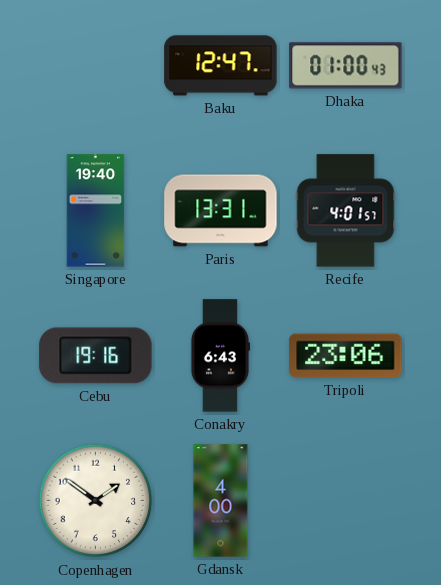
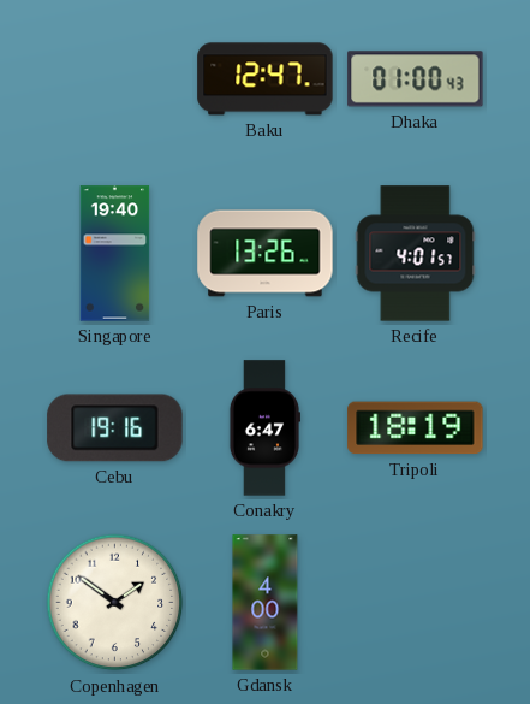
Paris: 13:31 -> 13:26 (266, 254)
Conakry: 6:43 -> 6:47 (263, 428)
Tripoli: 23:06 -> 18:19 (416, 428)
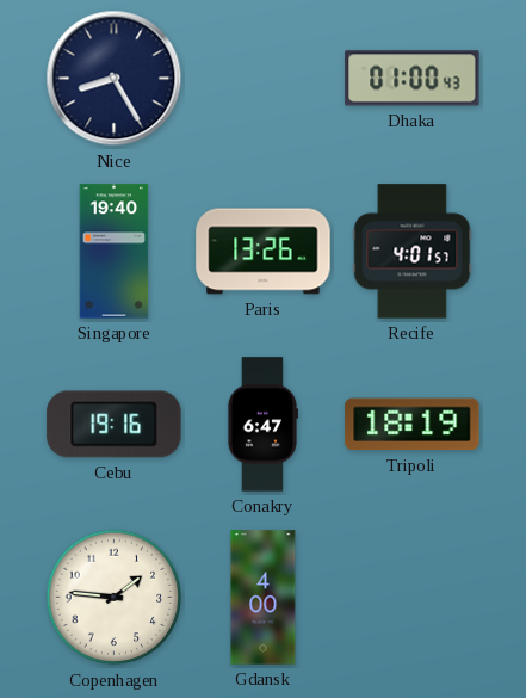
Nice: none -> 8:25 (115, 79)
Baku: 12:47 -> none (266, 79)
Copenhagen: 1:51 -> 1:46 (115, 598)
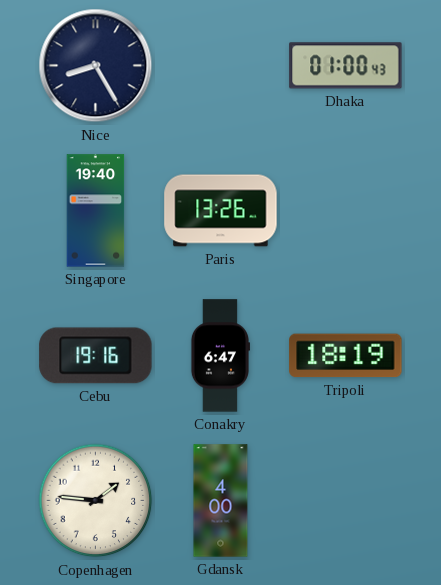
Recife: 4:01 -> none (413, 252)
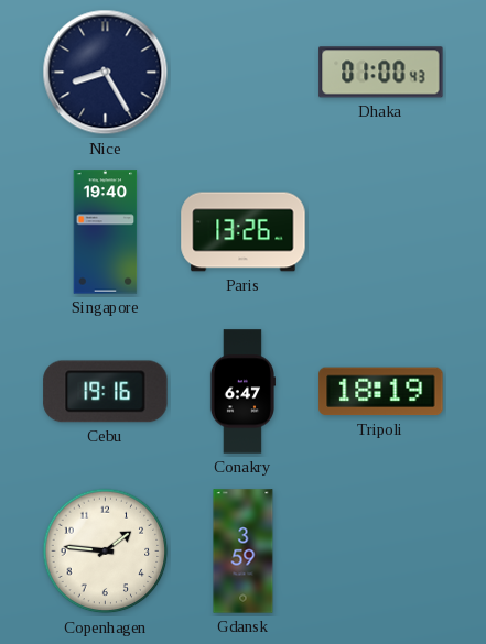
Gdansk: 4:00 -> 3:59 (244, 552)
